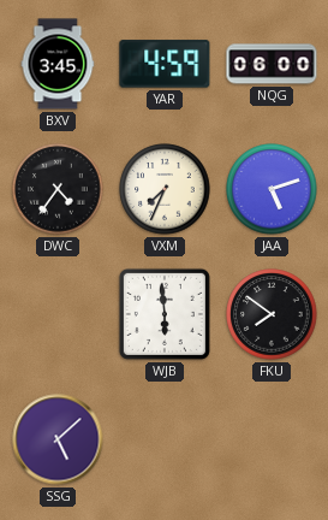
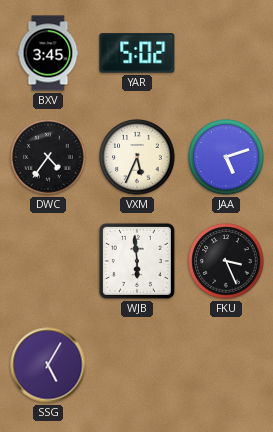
YAR: 4:59 -> 5:02 (137, 53)
NQG: 06:00 -> none (272, 64)
VXM: 7:34 -> 5:34 (137, 157)
FKU: 7:51 -> 3:26 (226, 261)
SSG: 5:08 -> 5:05 (48, 365)
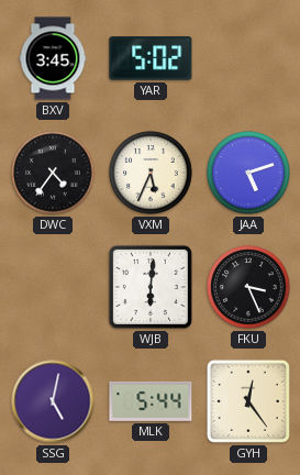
WJB: 5:59 -> 6:01 (151, 287)
SSG: 5:05 -> 5:02 (53, 401)
MLK: none -> 5:44 (151, 401)
GYH: none -> 12:24 (248, 401)
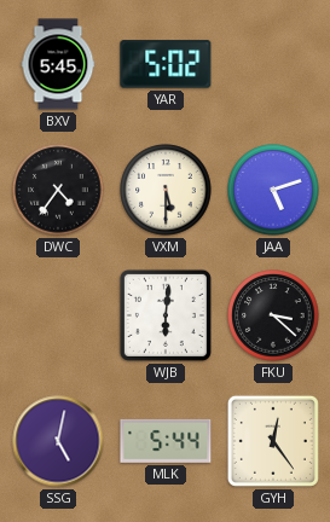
BXV: 3:45 -> 5:45 (58, 64)
VXM: 5:34 -> 5:30 (166, 190)
FKU: 3:26 -> 3:22 (273, 315)
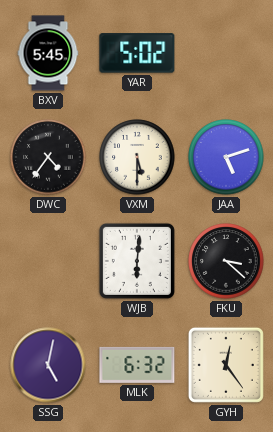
MLK: 5:44 -> 6:32 (137, 365)
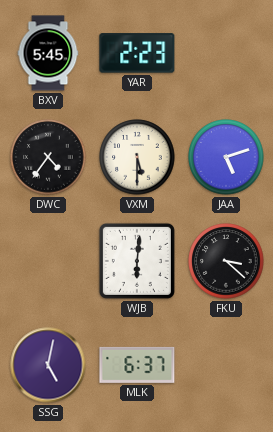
YAR: 5:02 -> 2:23 (137, 53)
MLK: 6:32 -> 6:37 (137, 365)
GYH: 12:24 -> none (226, 365)
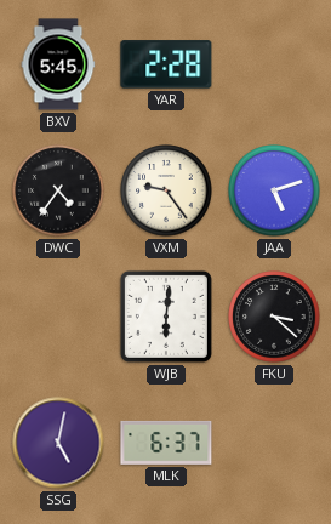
YAR: 2:23 -> 2:28 (166, 64)
VXM: 5:30 -> 9:24 (166, 190)
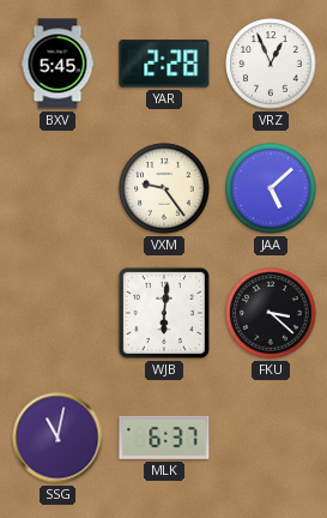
VRZ: none -> 12:56 (271, 64)
DWC: 4:36 -> none (58, 190)
JAA: 5:12 -> 5:08 (271, 188)
SSG: 5:02 -> 11:02 (57, 438)
